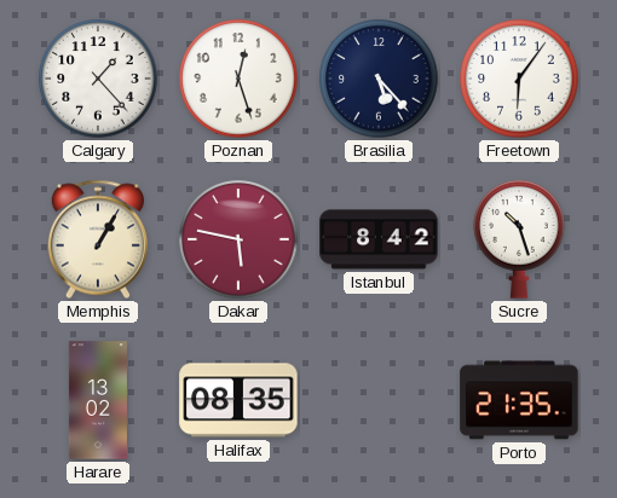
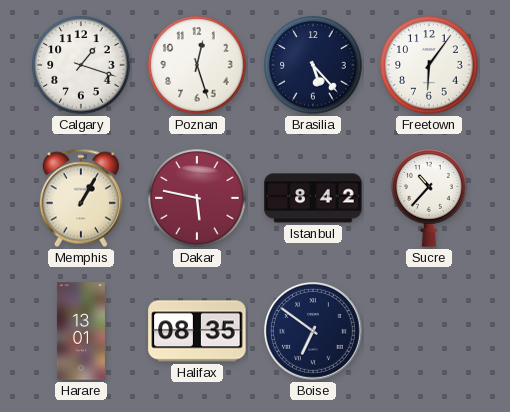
Calgary: 1:23 -> 1:18 (81, 65)
Sucre: 10:27 -> 10:37 (429, 198)
Harare: 13:02 -> 13:01 (81, 331)
Boise: none -> 6:51 (314, 332)
Porto: 21:35 -> none (519, 400)
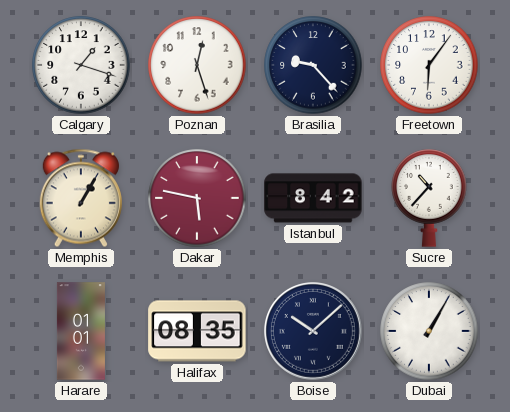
Brasilia: 5:23 -> 9:23 (313, 65)
Harare: 13:01 -> 01:01 (81, 331)
Boise: 6:51 -> 10:08 (314, 332)
Dubai: none -> 1:05 (429, 331)
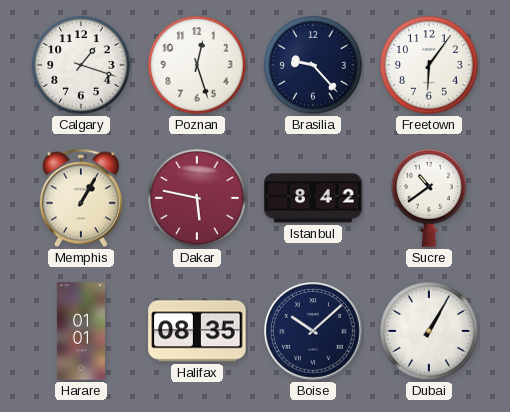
Sucre: 10:37 -> 10:39 (429, 198)
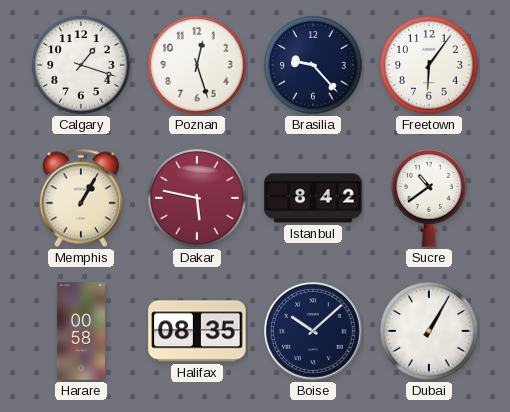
Harare: 01:01 -> 00:58 (81, 331)
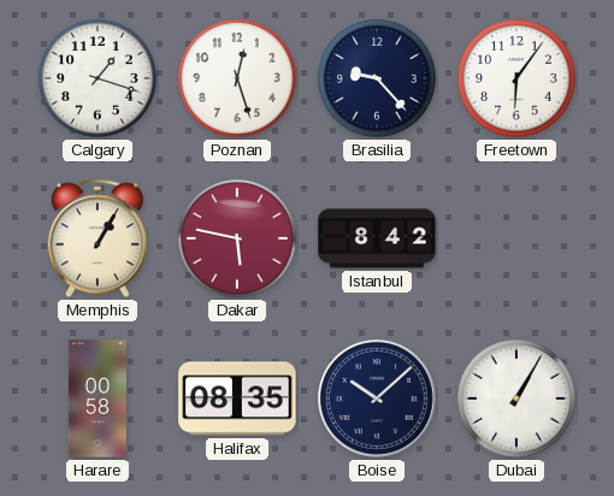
Sucre: 10:39 -> none (429, 198)
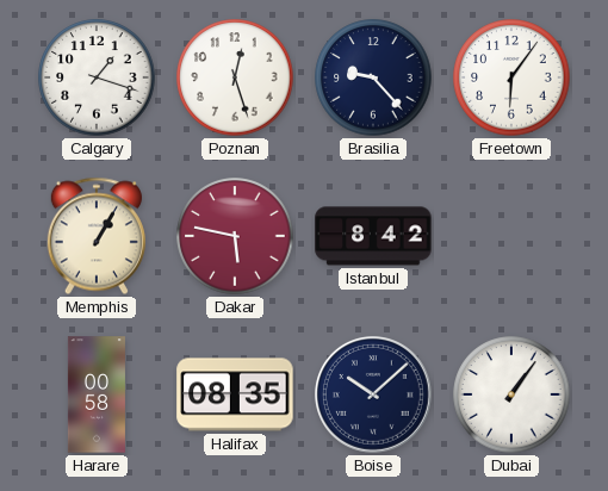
Dubai: 1:05 -> 1:06 (511, 394)
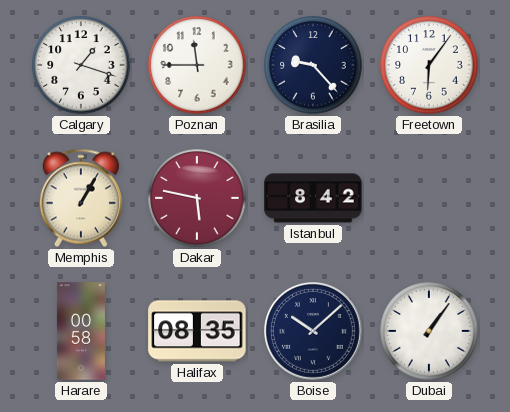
Poznan: 12:27 -> 11:45 (197, 65)
